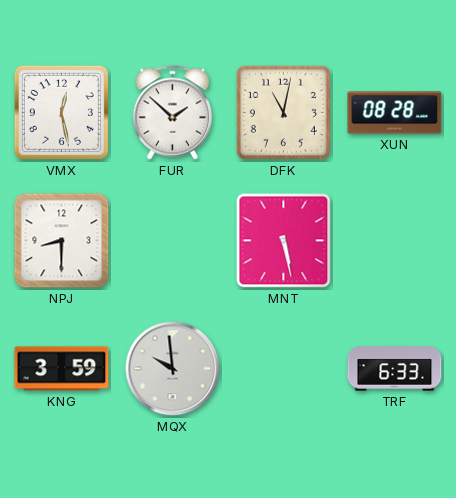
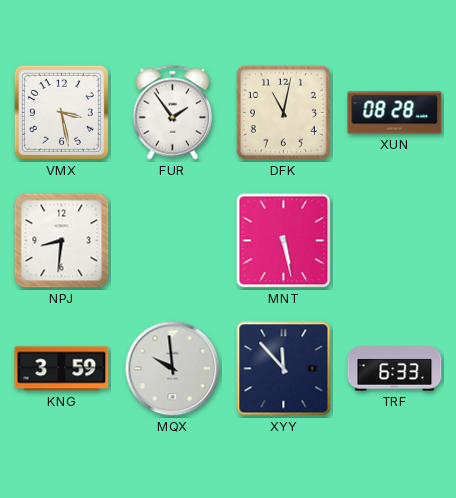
VMX: 12:28 -> 3:28 (61, 112)
FUR: 1:52 -> 1:54 (173, 113)
NPJ: 8:30 -> 8:31 (62, 241)
XYY: none -> 11:53 (284, 369)
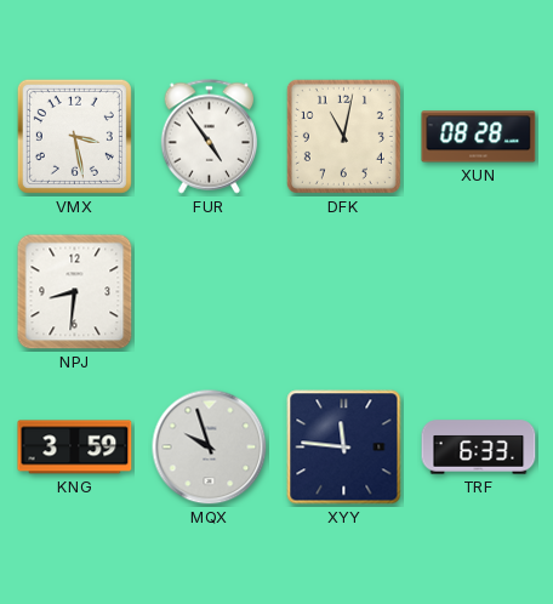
FUR: 1:54 -> 4:54 (210, 137)
MNT: 5:28 -> none (284, 241)
MQX: 9:59 -> 9:57 (210, 448)
XYY: 11:53 -> 11:46 (344, 448)
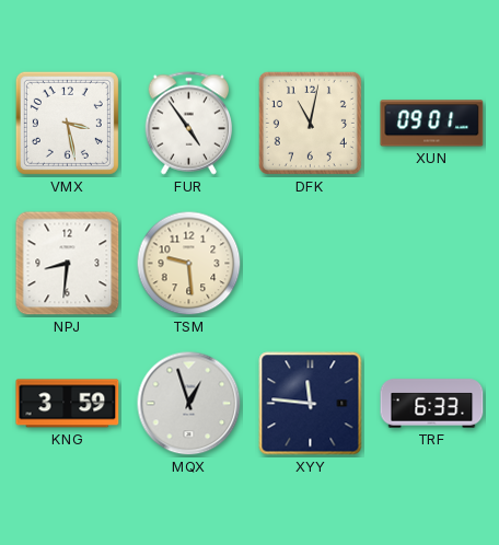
XUN: 08:28 -> 09:01 (432, 124)
TSM: none -> 9:29 (189, 264)
MQX: 9:57 -> 12:57 (189, 404)
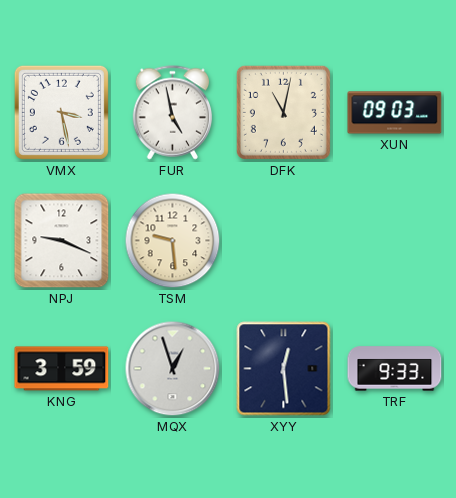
FUR: 4:54 -> 4:58 (173, 113)
XUN: 09:01 -> 09:03 (395, 113)
NPJ: 8:31 -> 9:19 (62, 241)
XYY: 11:46 -> 12:29 (284, 369)
TRF: 6:33 -> 9:33 (395, 369)
